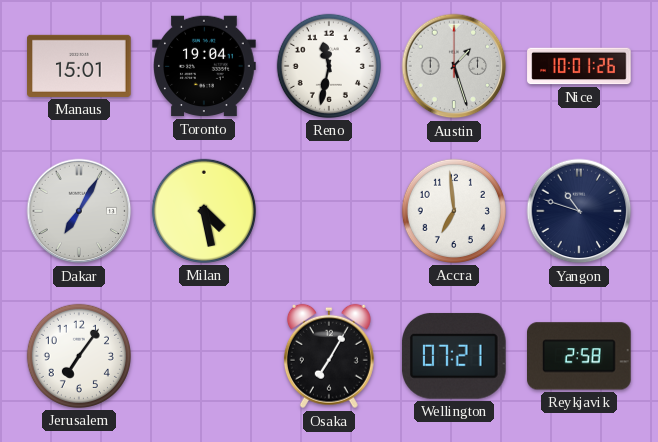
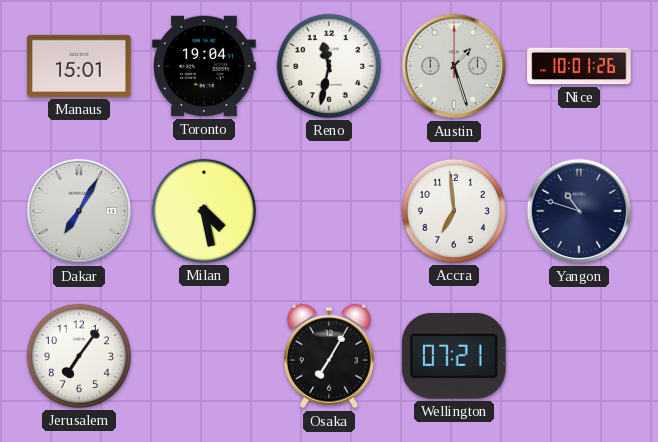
Reykjavik: 2:58 -> none (580, 356)
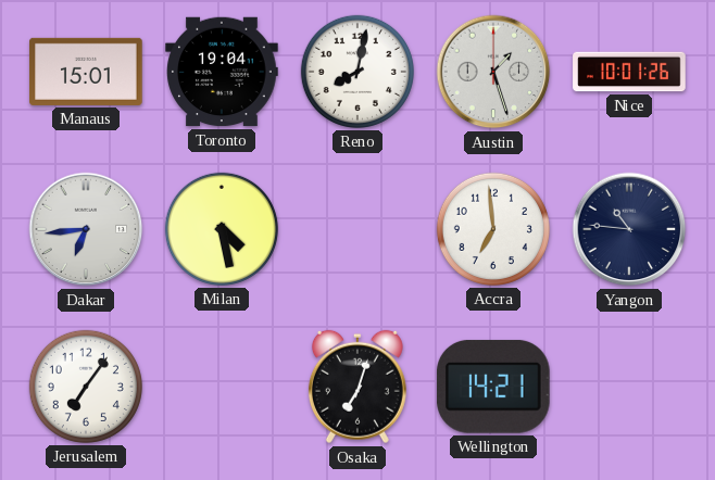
Reno: 11:32 -> 8:02 (357, 72)
Dakar: 7:05 -> 6:44 (86, 229)
Yangon: 10:48 -> 10:46 (629, 229)
Osaka: 7:05 -> 7:03 (357, 387)
Wellington: 07:21 -> 14:21 (493, 387)
